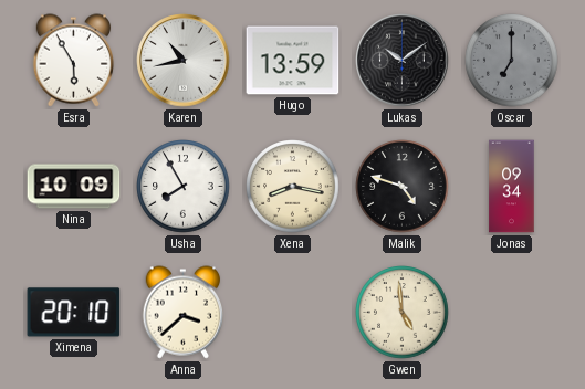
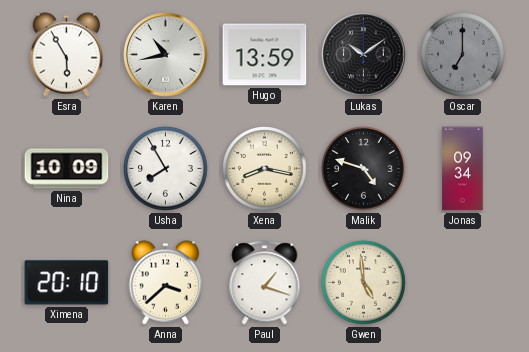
Paul: none -> 1:18 (265, 283)
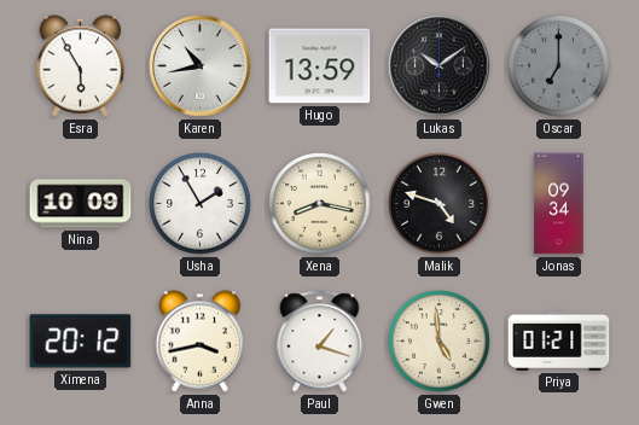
Usha: 7:55 -> 1:55 (201, 204)
Ximena: 20:10 -> 20:12 (81, 342)
Anna: 3:38 -> 3:43 (201, 342)
Priya: none -> 01:21 (559, 340)
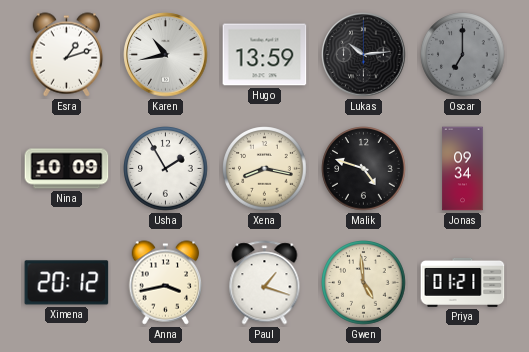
Esra: 5:55 -> 1:12 (67, 55)
Lukas: 10:09 -> 10:14 (364, 55)
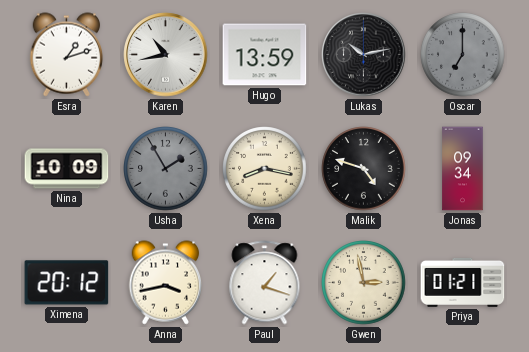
Lukas: 10:14 -> 10:13 (364, 55)
Usha dial: white -> grey (166, 169)
Gwen: 4:59 -> 2:58 (364, 283)
